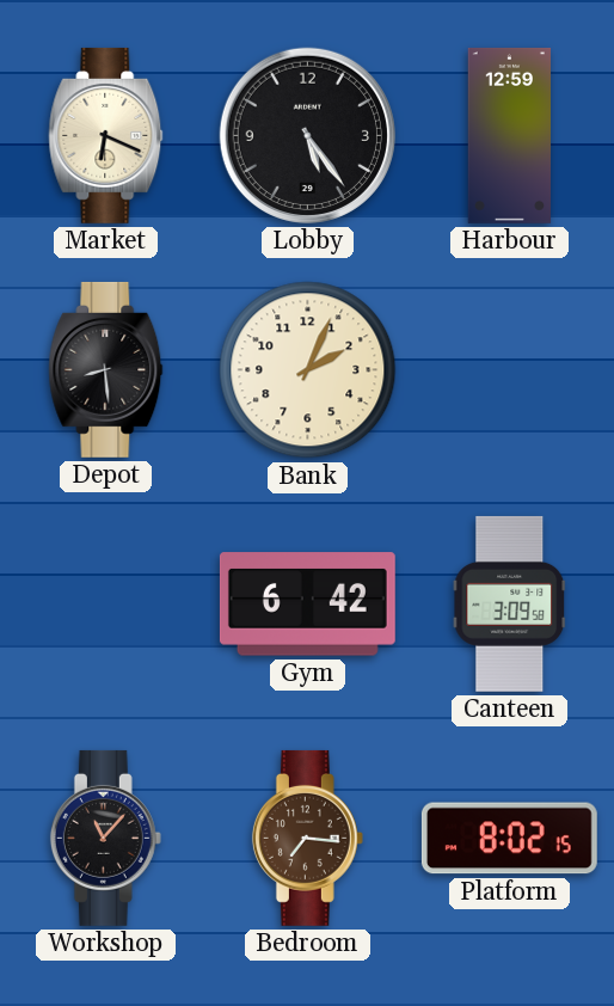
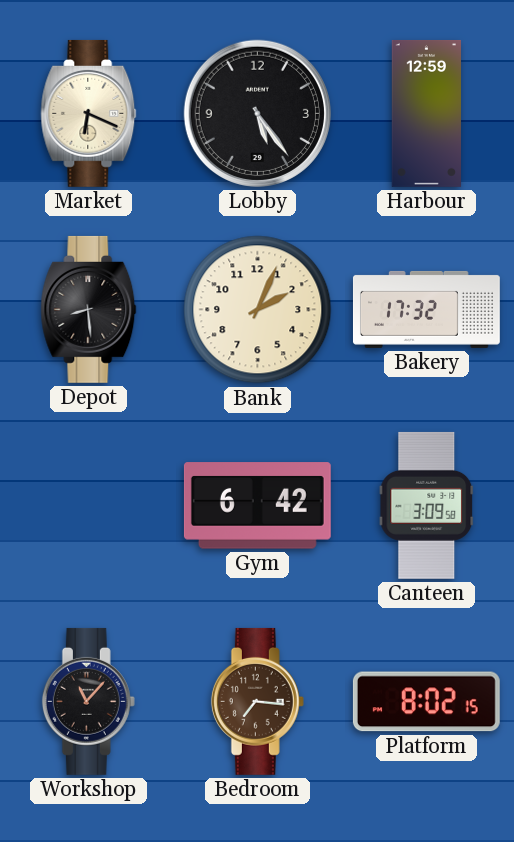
Bakery: none -> 17:32 (426, 309)
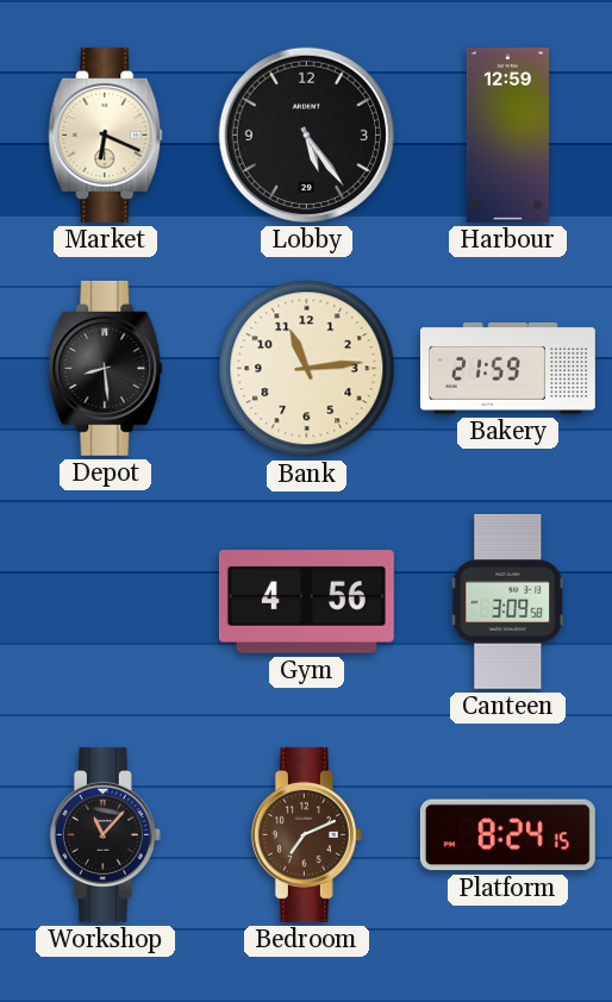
Bank: 2:04 -> 11:14 (307, 369)
Bakery: 17:32 -> 21:59 (507, 368)
Gym: 6:42 -> 4:56 (306, 602)
Bedroom: 7:16 -> 7:11 (306, 834)
Platform: 8:02 -> 8:24 (507, 835)
